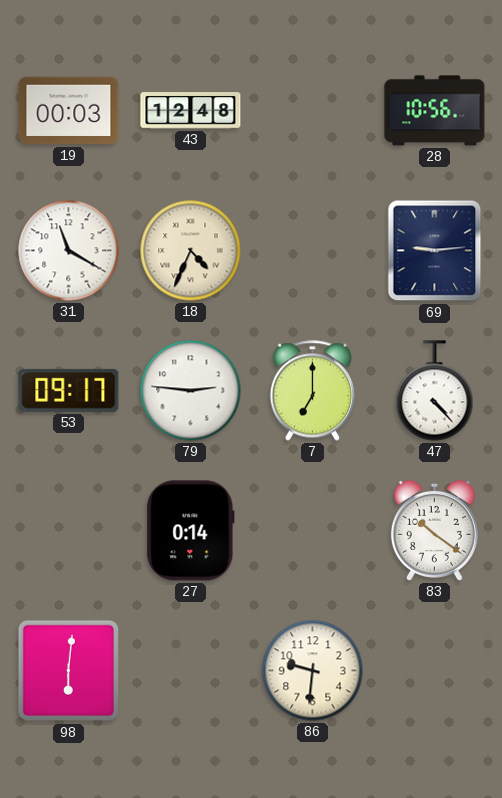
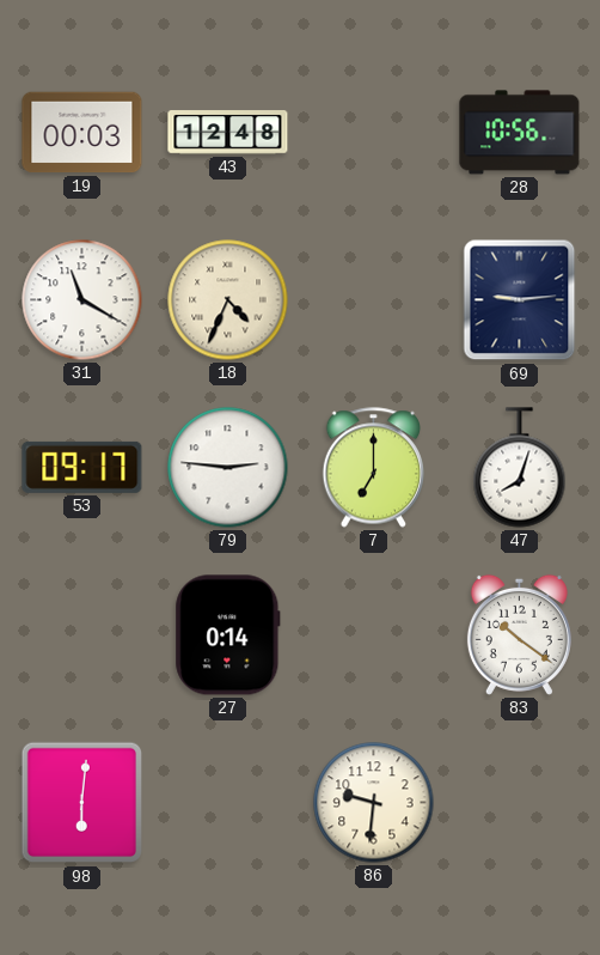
47: 4:23 -> 8:03 (520, 468)
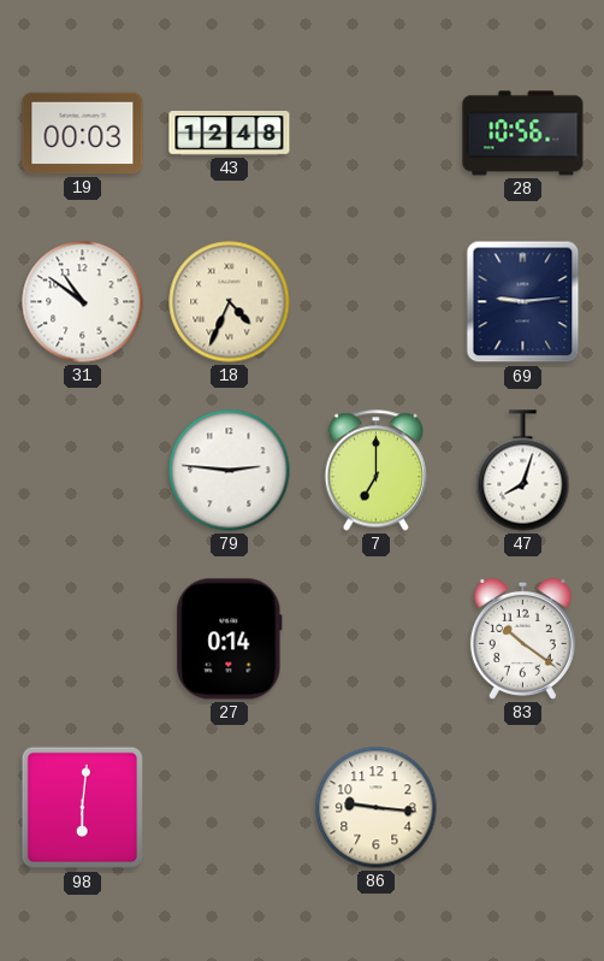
31: 11:20 -> 10:51 (83, 302)
53: 09:17 -> none (82, 467)
86: 9:31 -> 9:16 (377, 808)
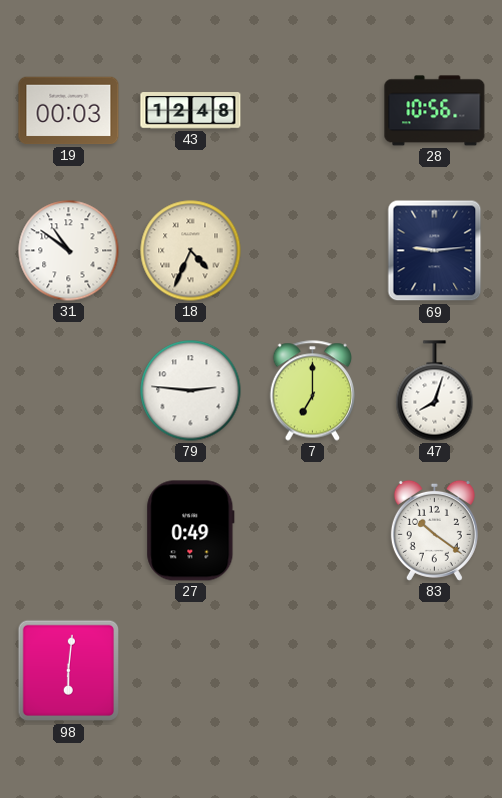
27: 0:14 -> 0:49 (191, 531)
86: 9:16 -> none (377, 808)
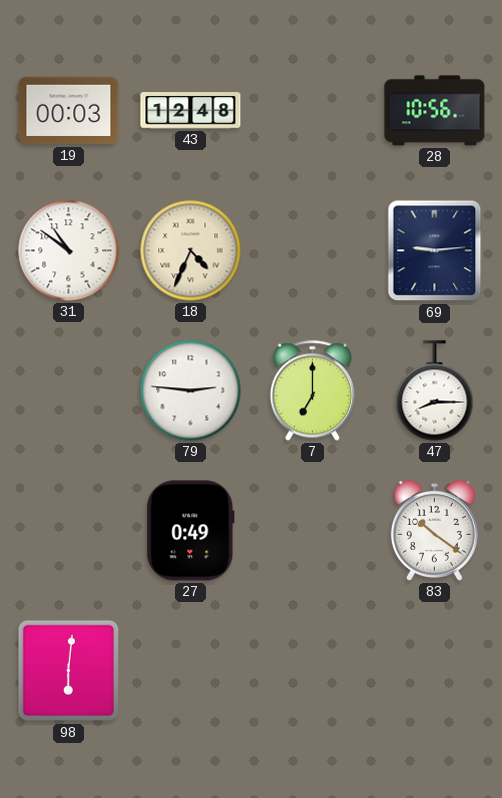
47: 8:03 -> 8:15 (435, 391)
